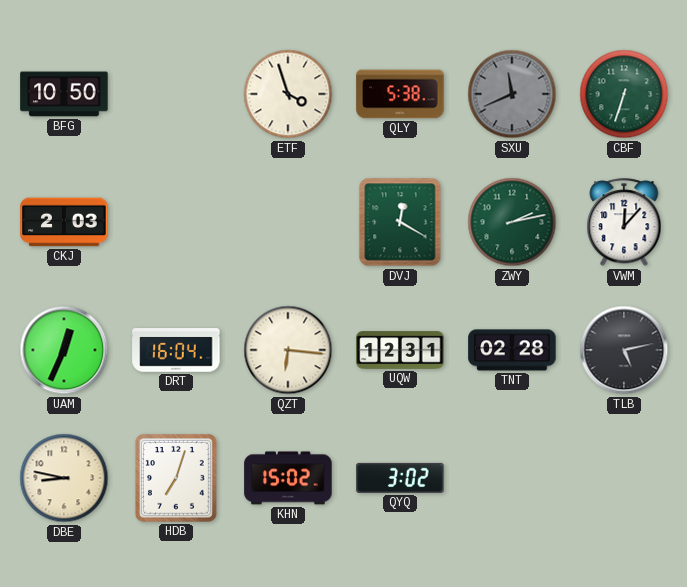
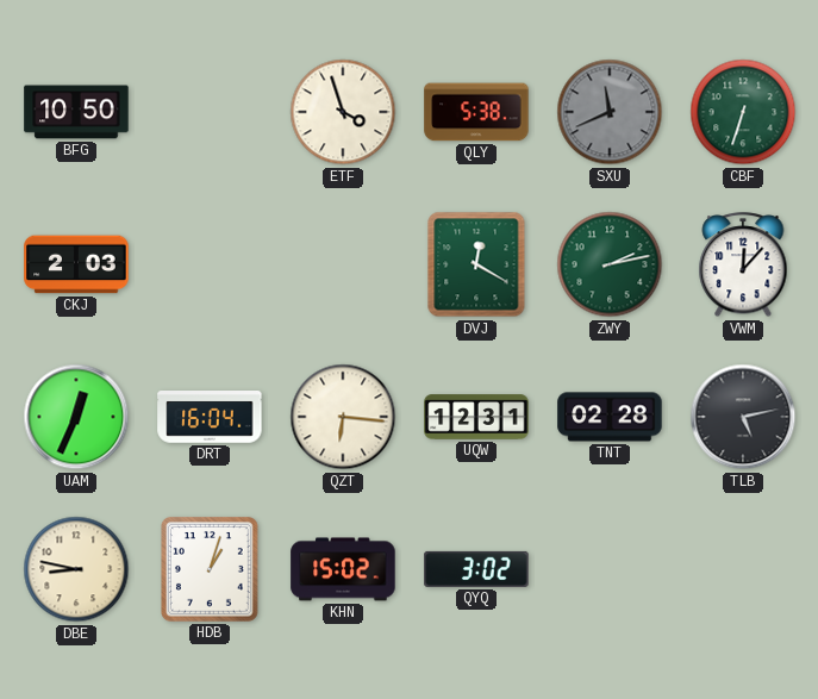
HDB: 7:03 -> 1:03 (211, 570)
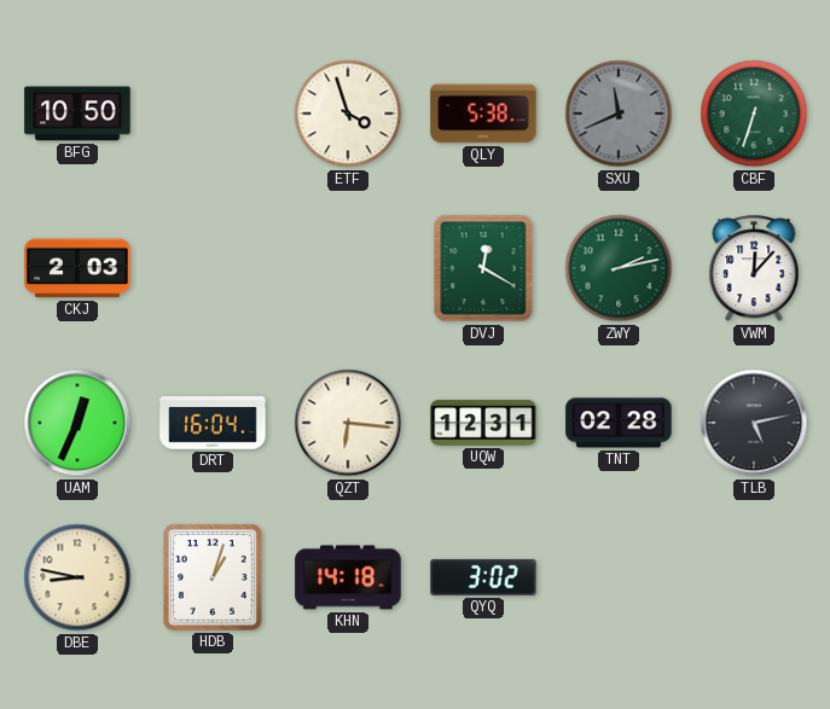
KHN: 15:02 -> 14:18 (348, 577)
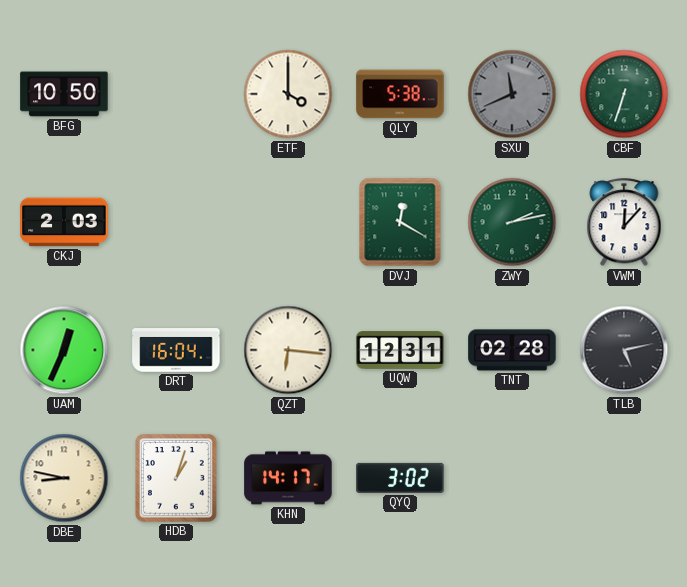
ETF: 3:57 -> 4:00 (288, 94)
KHN: 14:18 -> 14:17 (288, 478)
